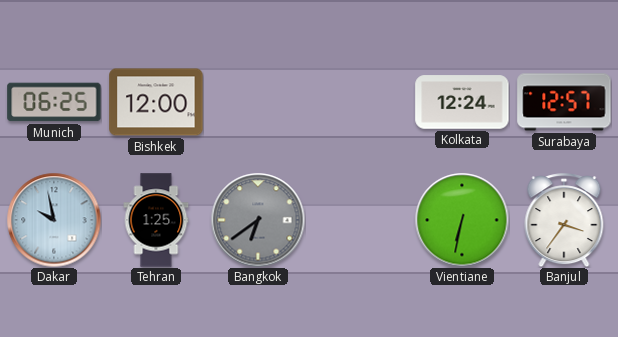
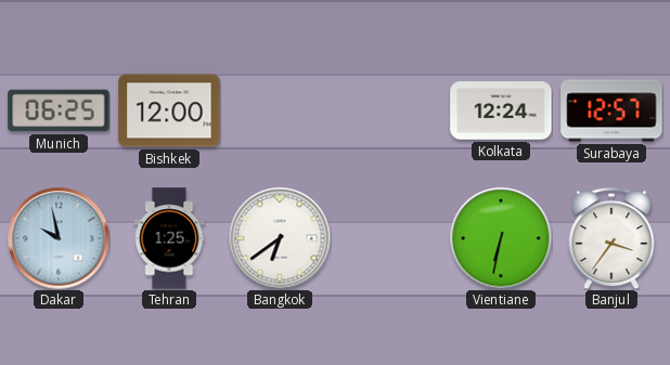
Bangkok dial: grey -> white (280, 238)
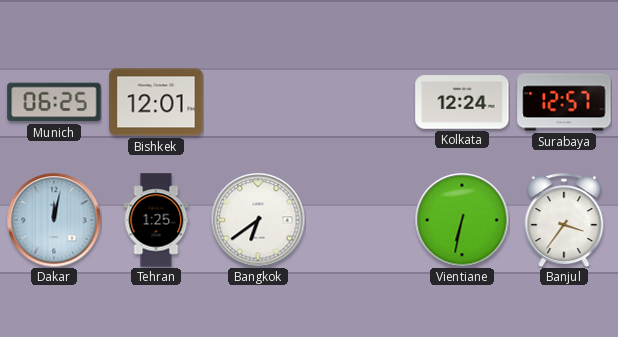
Bishkek: 12:00 -> 12:01 (156, 102)
Dakar: 9:58 -> 12:02 (54, 220)
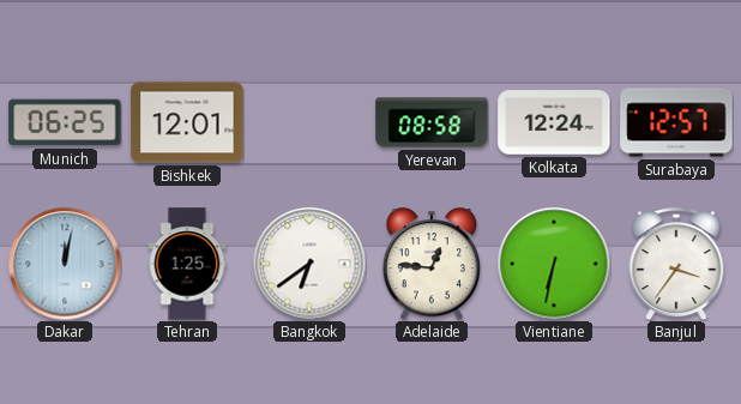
Yerevan: none -> 08:58 (432, 122)
Adelaide: none -> 12:46 (432, 264)
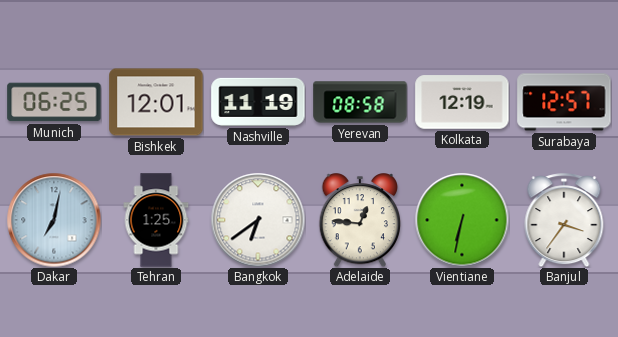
Nashville: none -> 11:19 (258, 102)
Kolkata: 12:24 -> 12:19 (462, 102)
Dakar: 12:02 -> 7:02 (54, 220)
